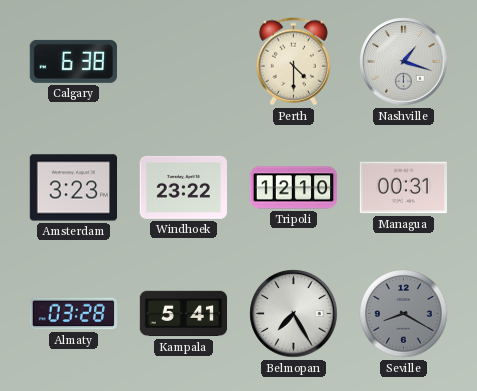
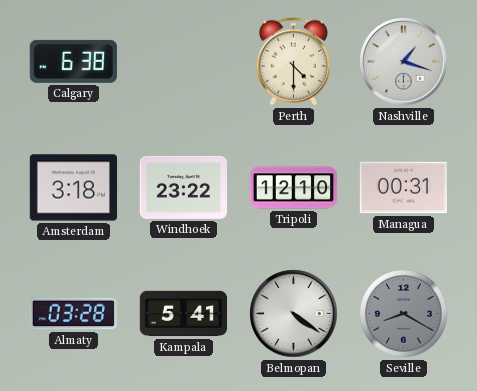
Amsterdam: 3:23 -> 3:18 (74, 188)
Belmopan: 7:25 -> 4:21 (294, 314)
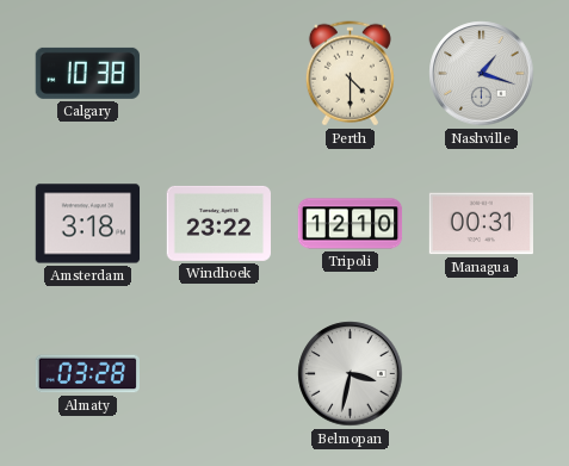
Calgary: 6:38 -> 10:38 (87, 73)
Kampala: 5:41 -> none (184, 314)
Belmopan: 4:21 -> 3:32 (351, 374)
Seville: 8:20 -> none (404, 314)
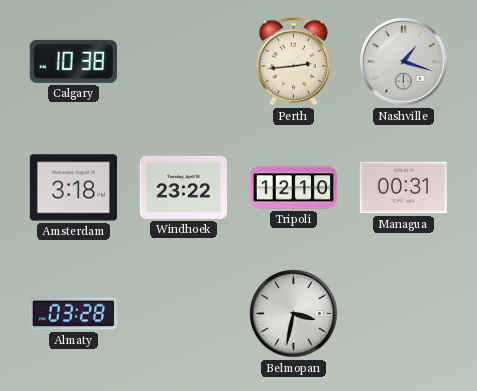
Perth: 4:30 -> 2:44 (293, 62)
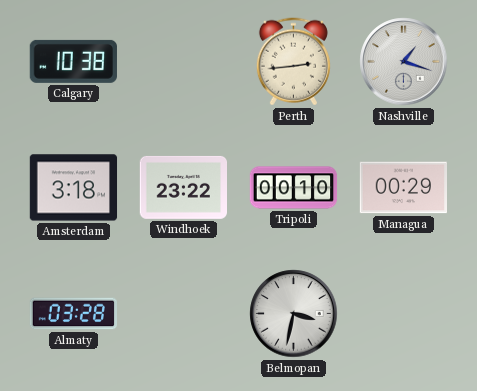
Tripoli: 12:10 -> 00:10 (294, 188)
Managua: 00:31 -> 00:29 (403, 188)
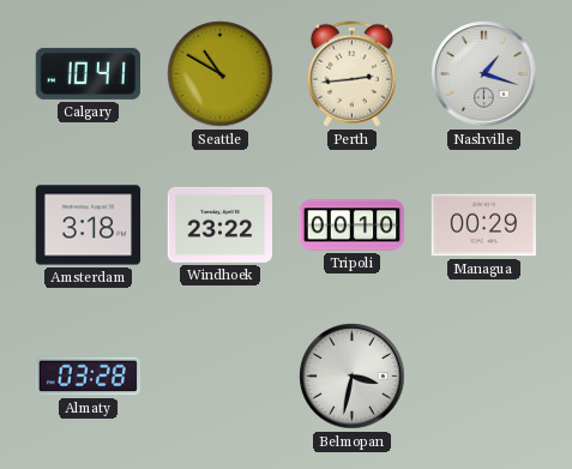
Calgary: 10:38 -> 10:41 (88, 73)
Seattle: none -> 10:50 (221, 74)
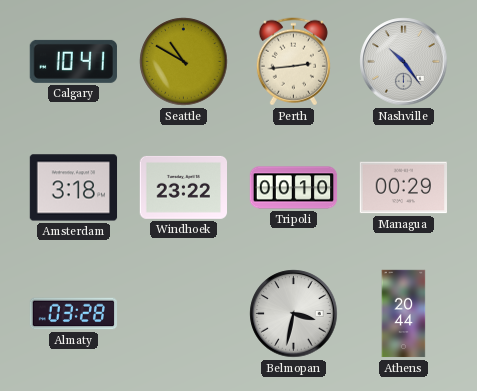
Nashville: 1:18 -> 10:24 (404, 62)
Athens: none -> 20:44 (404, 314)
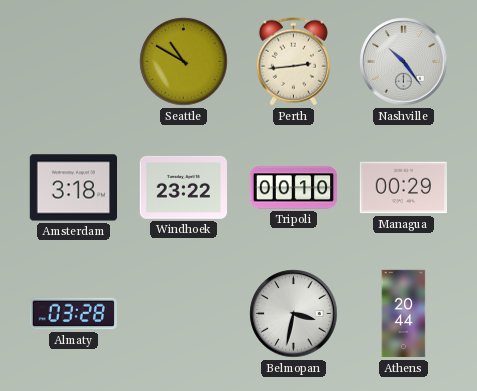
Calgary: 10:41 -> none (73, 61)
